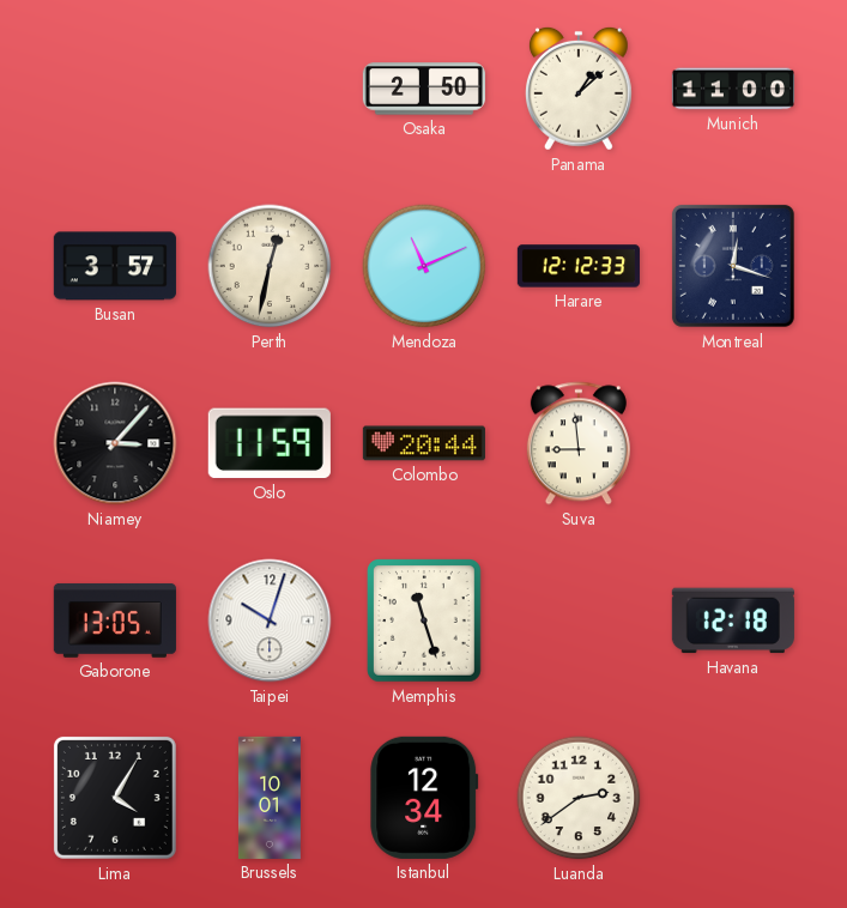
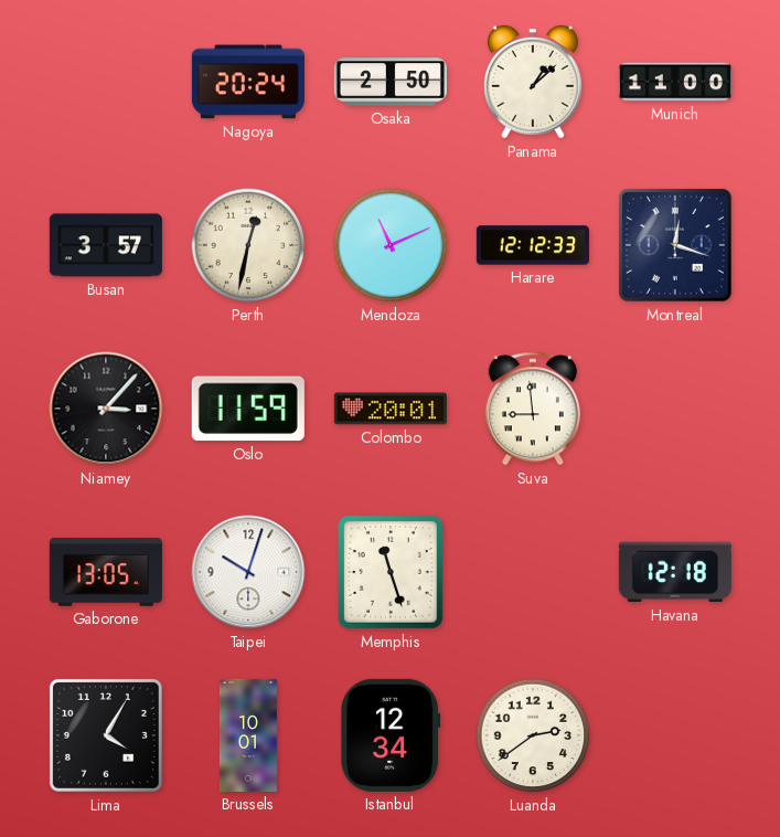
Nagoya: none -> 20:24 (248, 82)
Colombo: 20:44 -> 20:01 (391, 409)
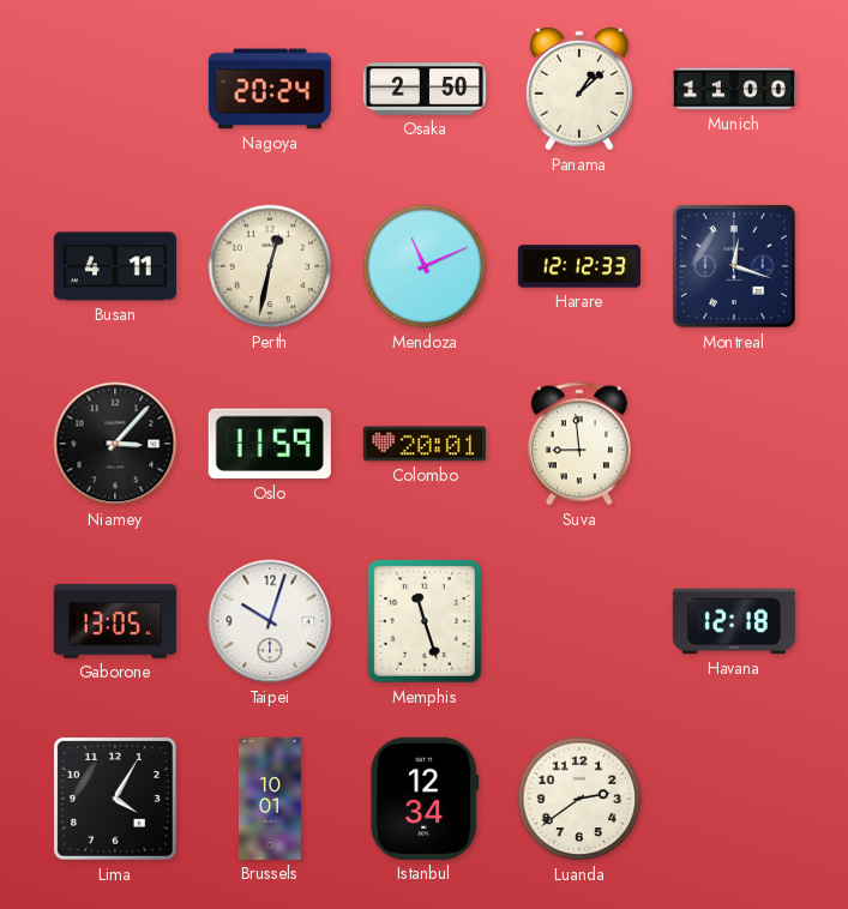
Busan: 3:57 -> 4:11 (115, 266)
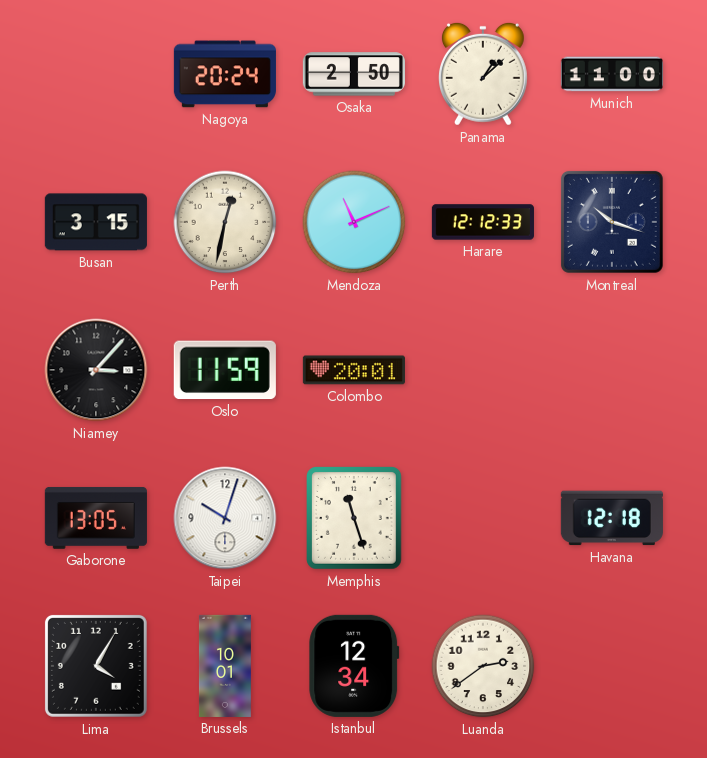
Busan: 4:11 -> 3:15 (96, 222)
Montreal: 12:18 -> 10:18 (612, 222)
Suva: 8:59 -> none (579, 444)
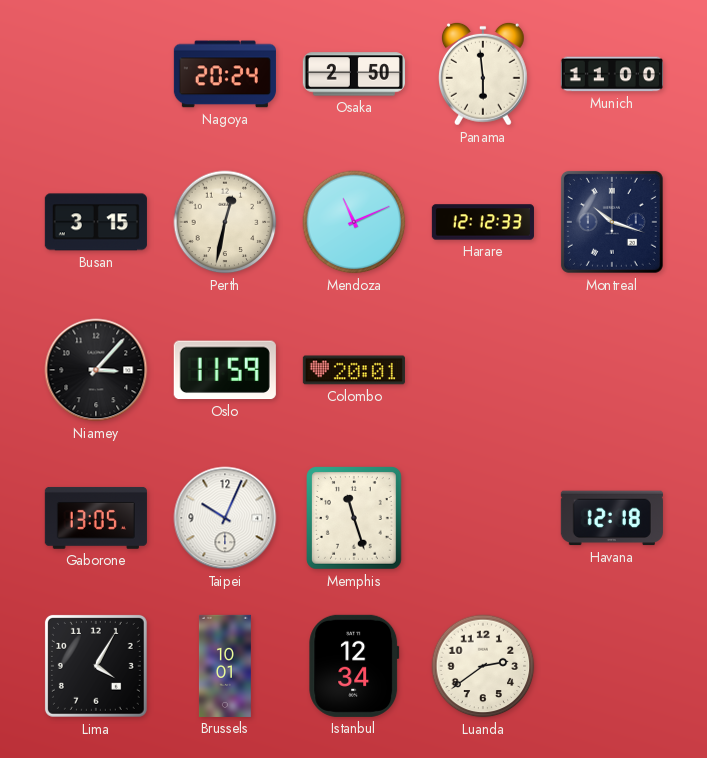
Panama: 1:08 -> 5:59 (483, 74)
Taipei: 10:03 -> 10:04 (225, 518)
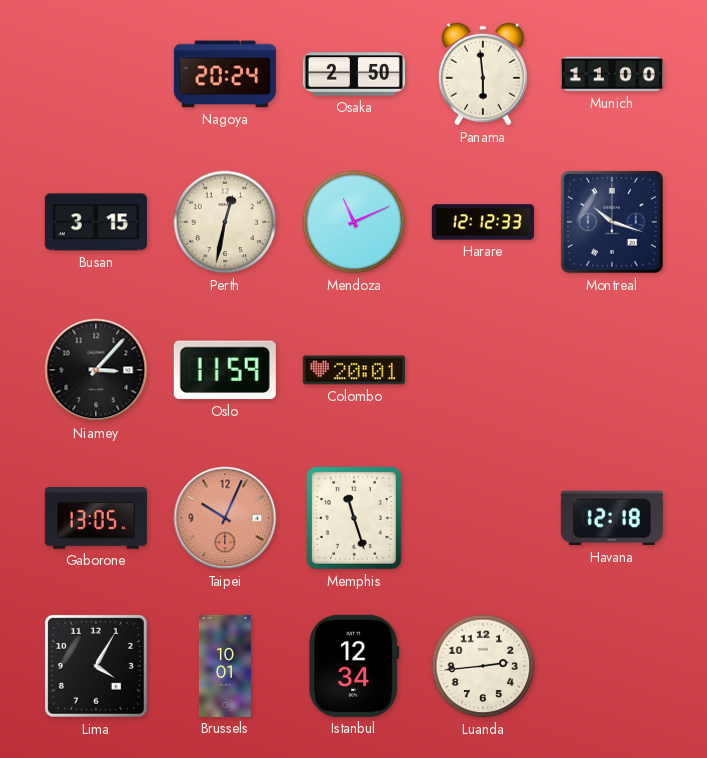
Taipei dial: white -> salmon (225, 518)
Luanda: 2:39 -> 2:44 (483, 666)
